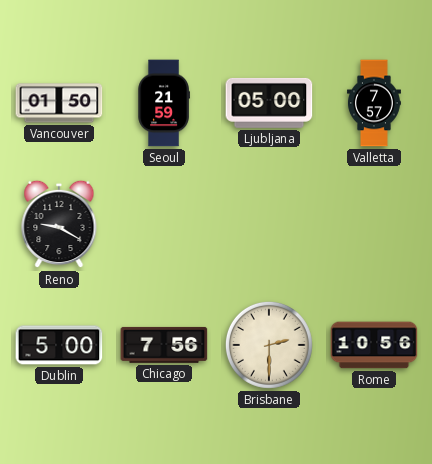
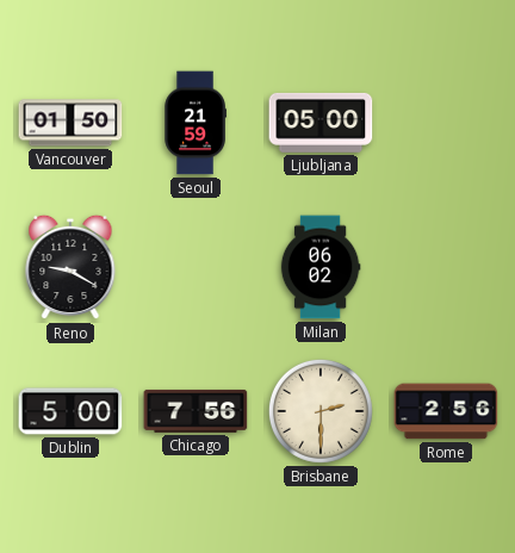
Valletta: 7:57 -> none (374, 103)
Milan: none -> 06:02 (321, 267)
Rome: 10:56 -> 2:56 (446, 411)
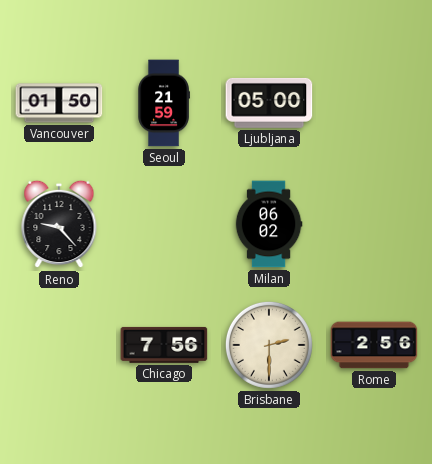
Reno: 9:20 -> 9:23 (59, 224)
Dublin: 5:00 -> none (70, 411)
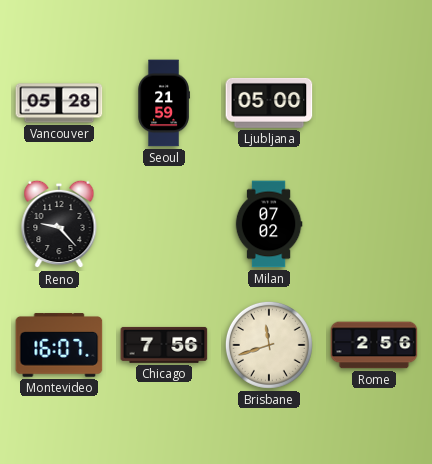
Vancouver: 01:50 -> 05:28 (59, 103)
Milan: 06:02 -> 07:02 (269, 224)
Montevideo: none -> 16:07 (59, 345)
Brisbane: 2:30 -> 11:42 (269, 345)
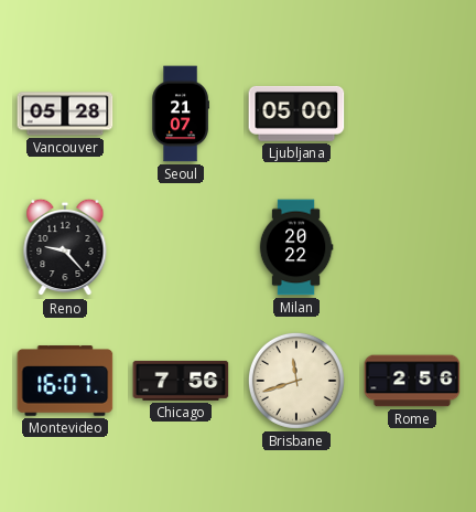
Seoul: 21:59 -> 21:07 (181, 114)
Milan: 07:02 -> 20:22 (296, 247)
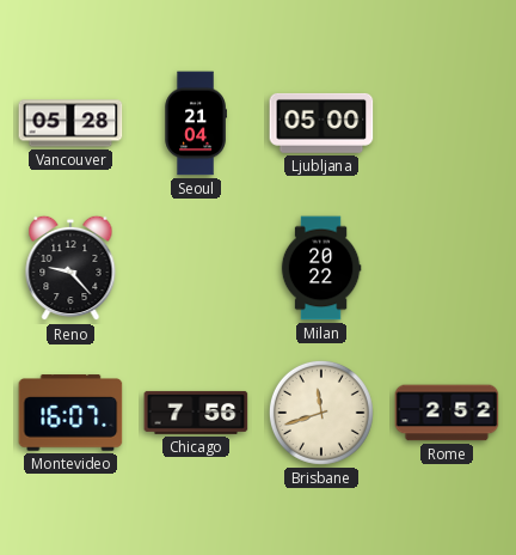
Seoul: 21:07 -> 21:04 (196, 123)
Rome: 2:56 -> 2:52 (447, 413)
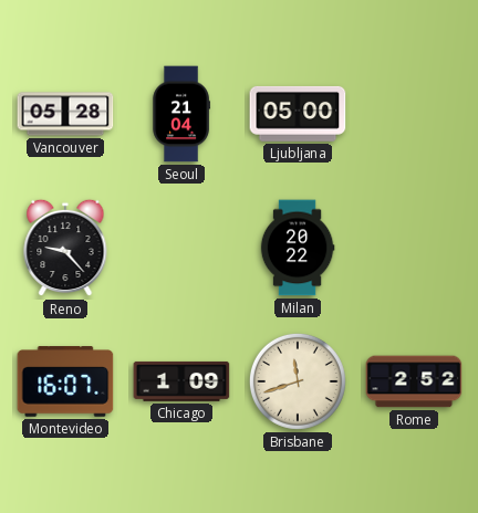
Chicago: 7:56 -> 1:09 (181, 381)
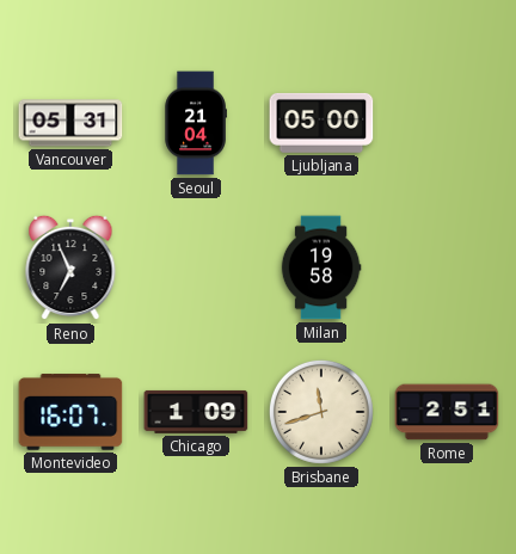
Vancouver: 05:28 -> 05:31 (70, 123)
Reno: 9:23 -> 6:56 (70, 267)
Milan: 20:22 -> 19:58 (321, 267)
Rome: 2:52 -> 2:51 (447, 412)
